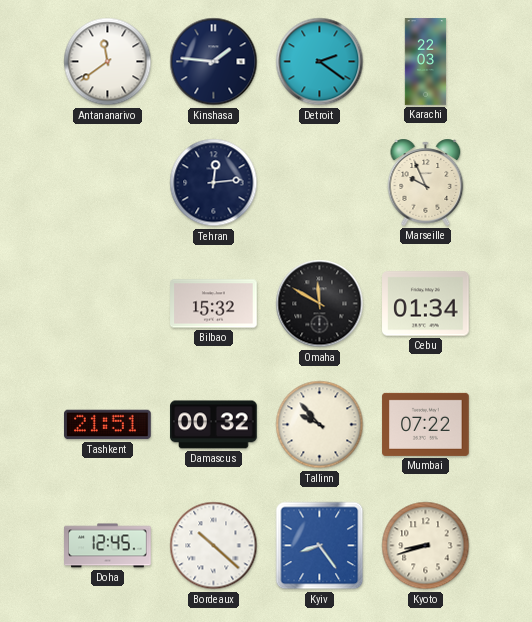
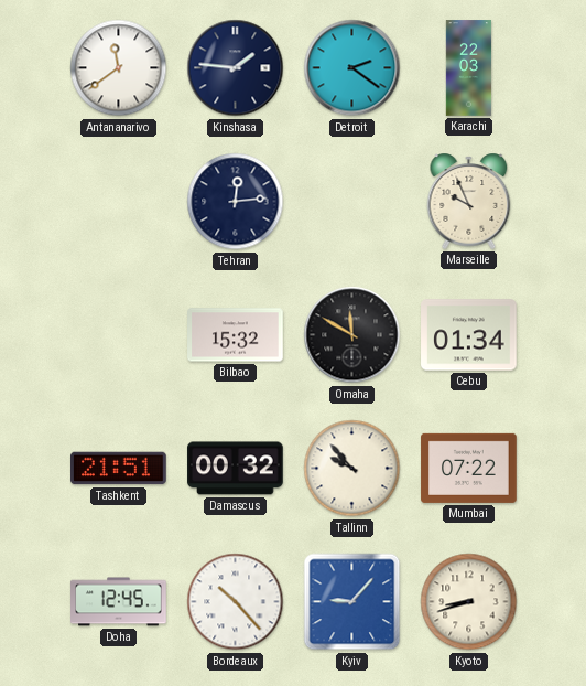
Bordeaux: 10:22 -> 10:23 (236, 602)
Kyiv: 8:24 -> 9:07 (352, 602)
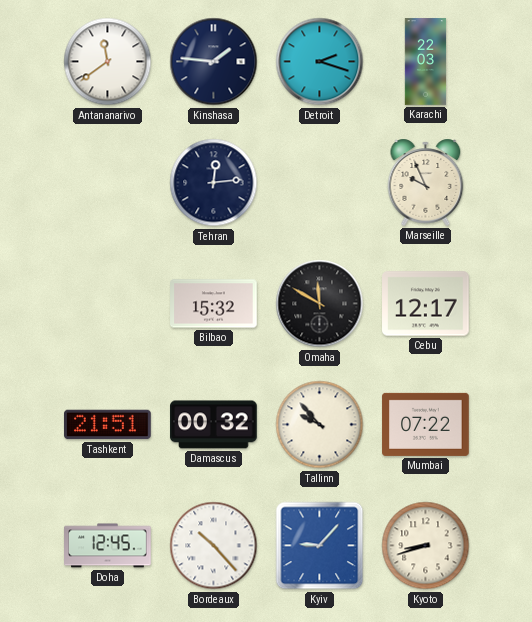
Detroit: 2:21 -> 2:18 (320, 62)
Cebu: 01:34 -> 12:17 (426, 304)
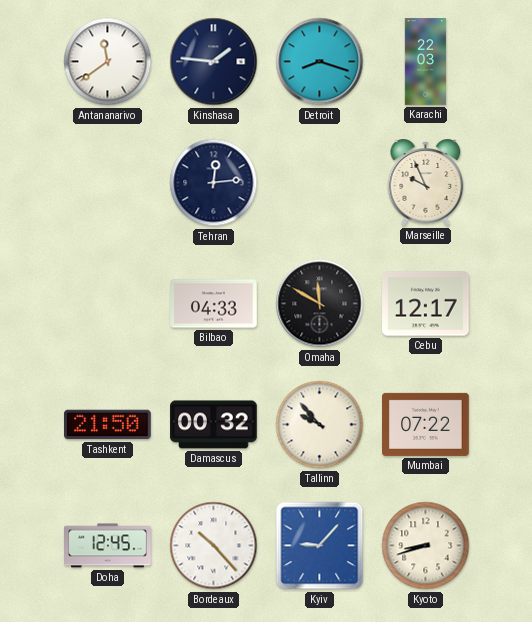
Detroit: 2:18 -> 8:18 (320, 62)
Bilbao: 15:32 -> 04:33 (214, 304)
Tashkent: 21:51 -> 21:50 (108, 425)
